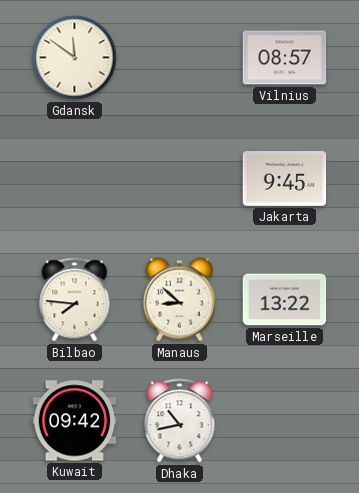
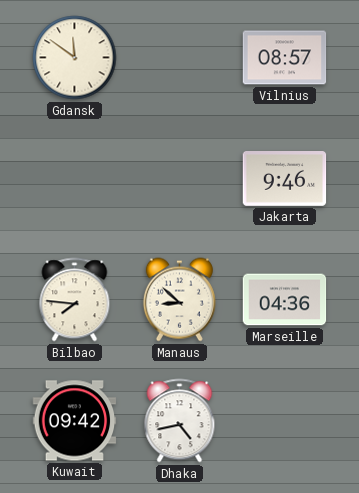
Jakarta: 9:45 -> 9:46 (285, 179)
Marseille: 13:22 -> 04:36 (285, 300)
Dhaka: 10:43 -> 4:43 (180, 421)
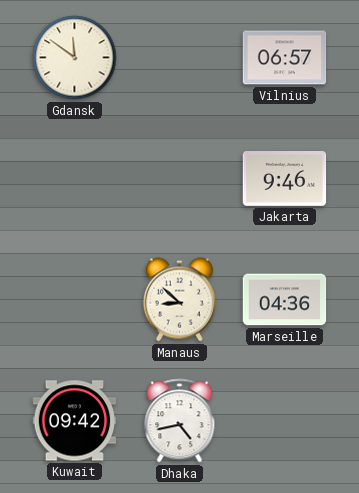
Vilnius: 08:57 -> 06:57 (285, 58)
Bilbao: 7:46 -> none (75, 300)
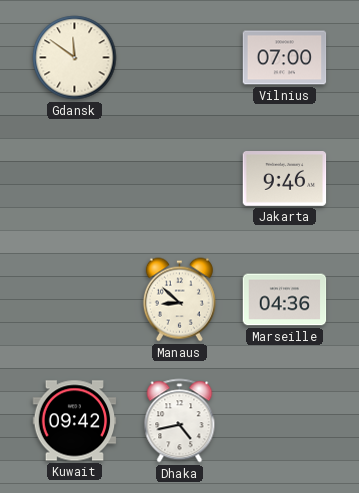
Vilnius: 06:57 -> 07:00 (285, 58)
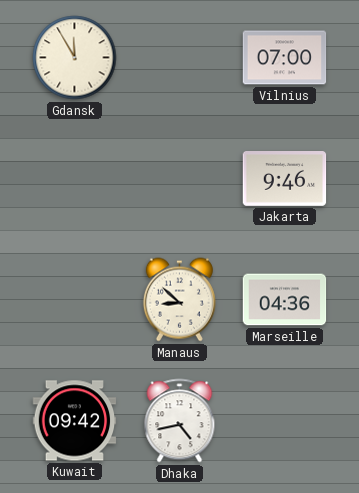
Gdansk: 11:51 -> 11:55 (75, 58)
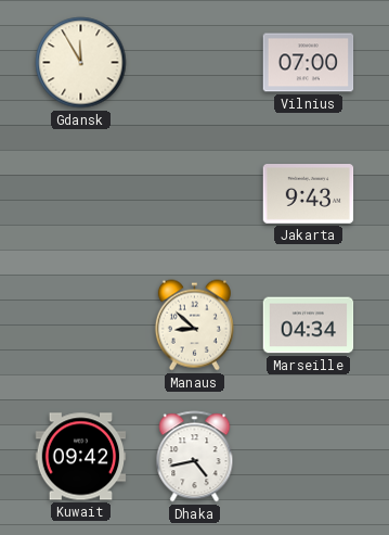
Jakarta: 9:46 -> 9:43 (309, 194)
Marseille: 04:36 -> 04:34 (309, 326)
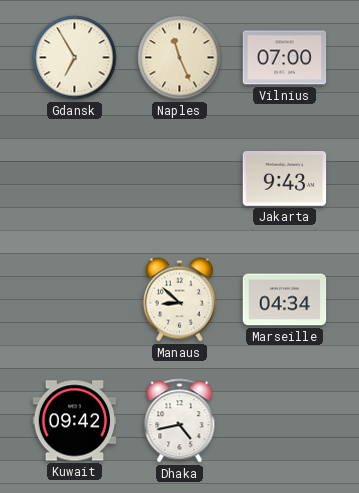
Gdansk: 11:55 -> 6:55 (75, 58)
Naples: none -> 11:26 (180, 58)
